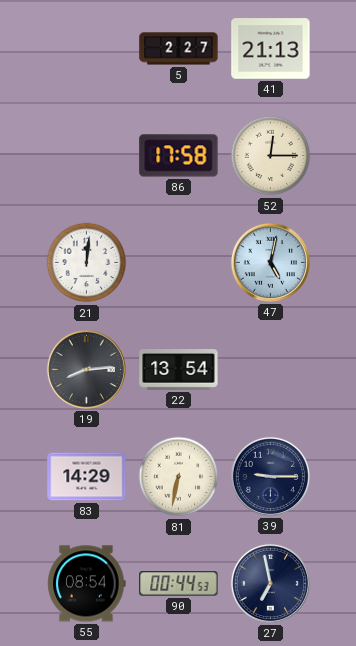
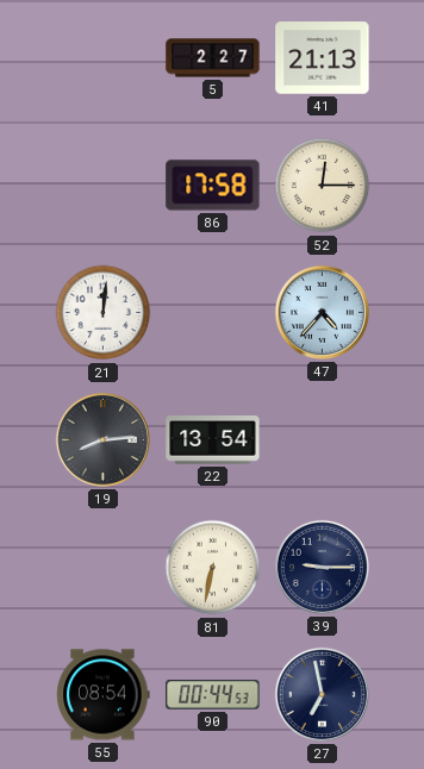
47: 5:02 -> 4:37 (322, 312)
83: 14:29 -> none (87, 477)
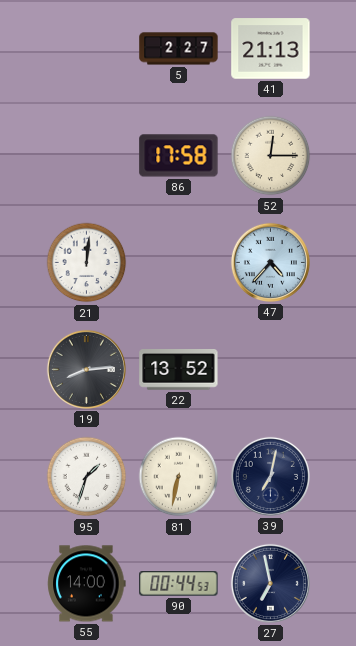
22: 13:54 -> 13:52 (179, 370)
95: none -> 1:33 (87, 477)
39: 9:15 -> 7:02 (270, 476)
55: 08:54 -> 14:00 (87, 584)
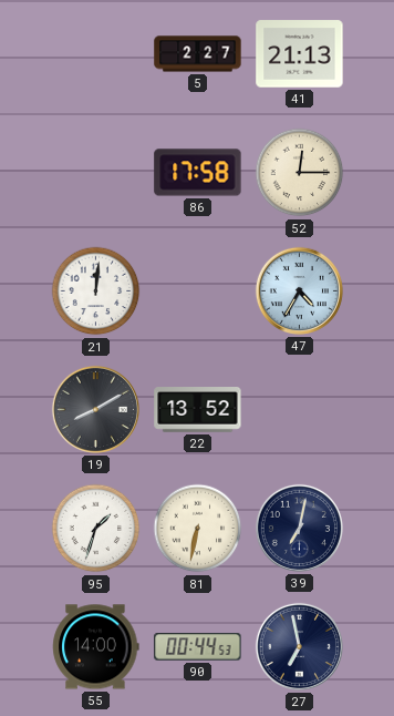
47: 4:37 -> 4:35 (299, 290)
19: 8:14 -> 8:10 (95, 409)
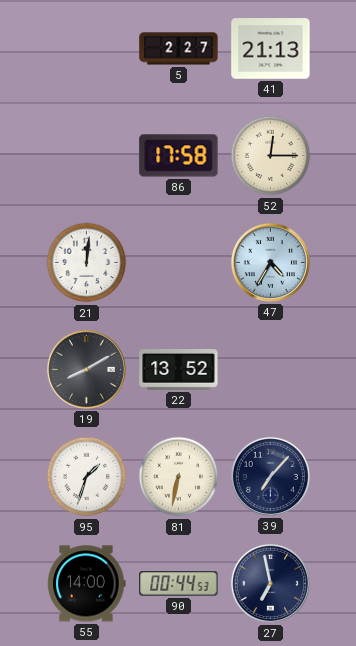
39: 7:02 -> 7:07 (270, 476)
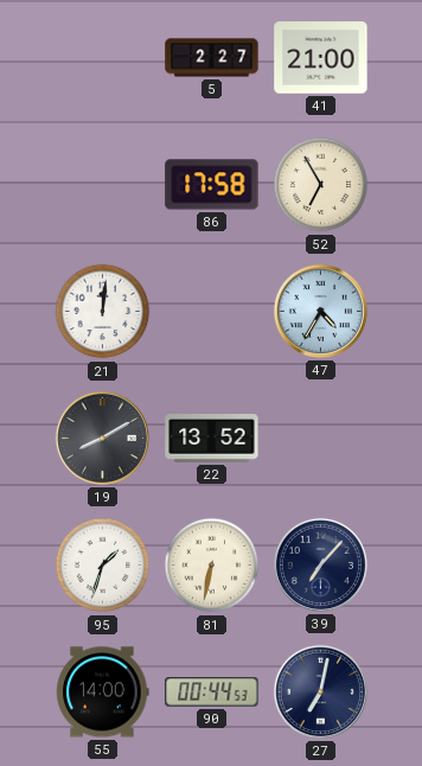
41: 21:13 -> 21:00 (321, 58)
52: 12:15 -> 6:55 (321, 185)
27: 6:58 -> 7:02 (320, 691)
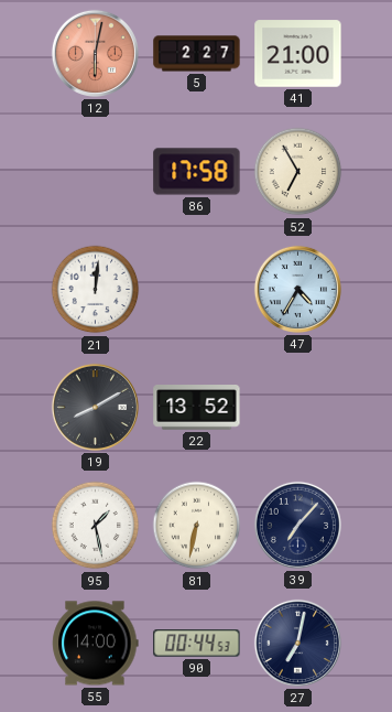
12: none -> 6:02 (95, 53)
95: 1:33 -> 1:28 (96, 526)
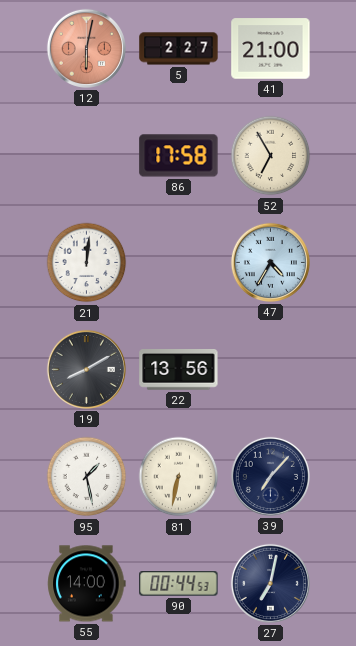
22: 13:52 -> 13:56 (179, 370)
